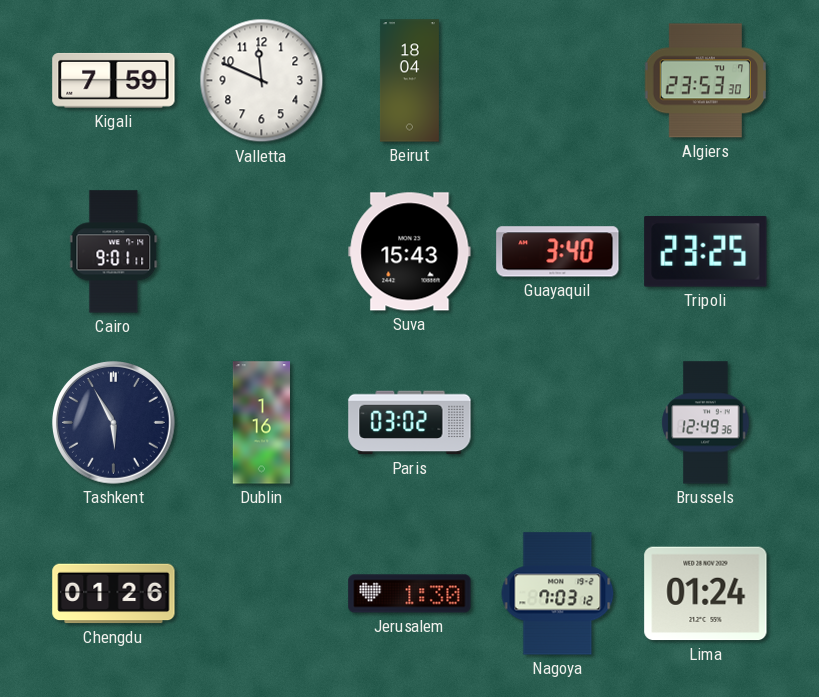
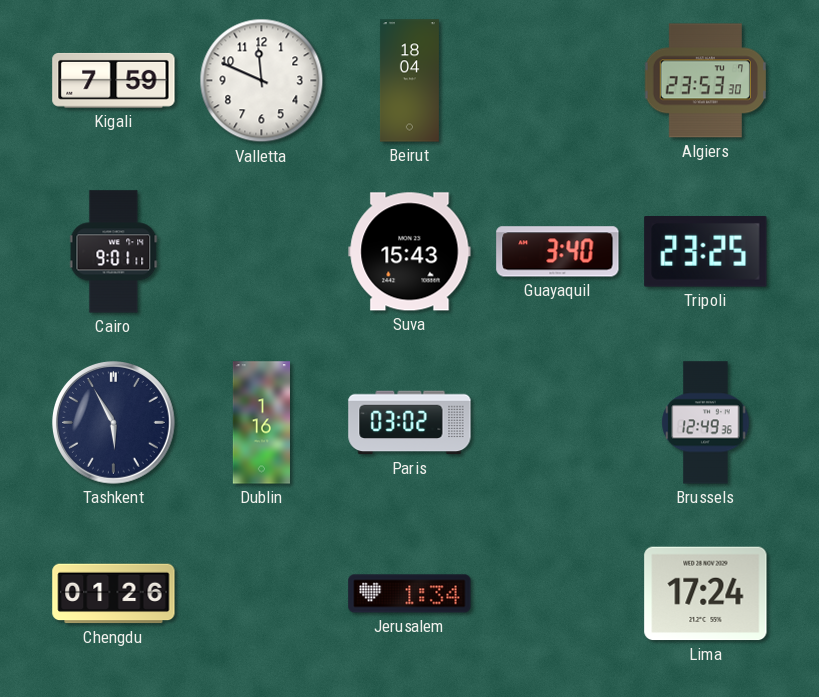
Jerusalem: 1:30 -> 1:34 (410, 594)
Nagoya: 7:03 -> none (558, 594)
Lima: 01:24 -> 17:24 (706, 594)
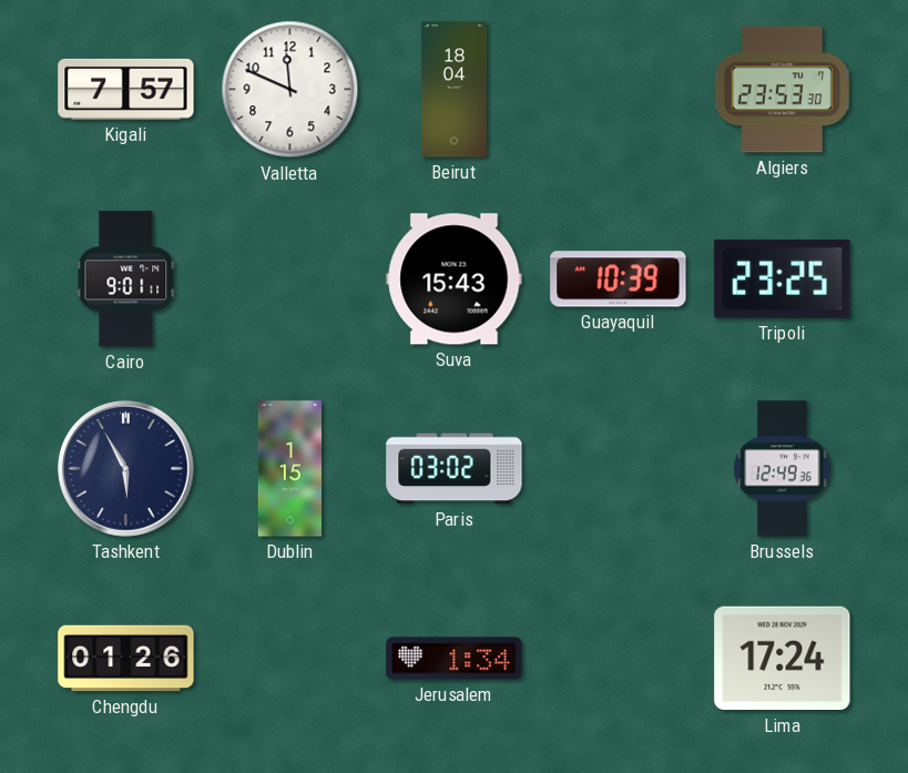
Kigali: 7:59 -> 7:57 (126, 89)
Guayaquil: 3:40 -> 10:39 (619, 279)
Dublin: 1:16 -> 1:15 (289, 469)
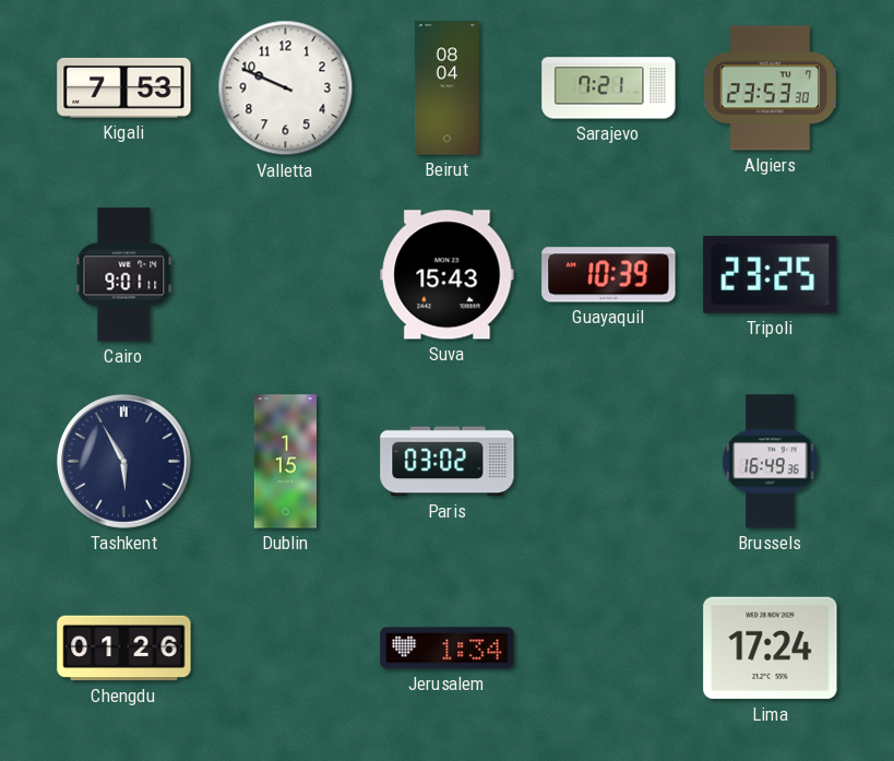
Kigali: 7:57 -> 7:53 (124, 87)
Valletta: 11:49 -> 9:49 (286, 88)
Beirut: 18:04 -> 08:04 (446, 88)
Sarajevo: none -> 7:21 (609, 88)
Brussels: 12:49 -> 16:49 (771, 462)
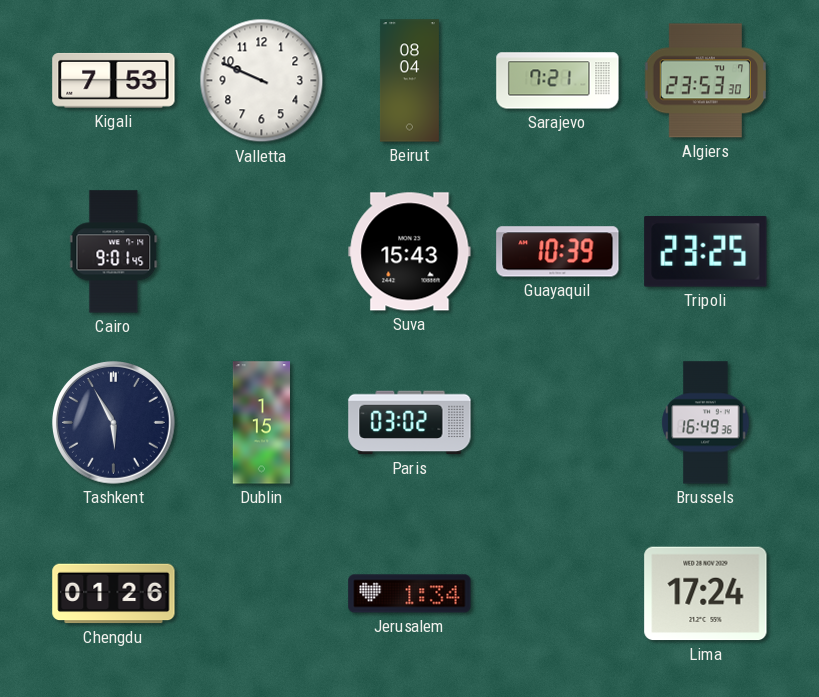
Cairo: 9:01:11 -> 9:01:45 (114, 252)
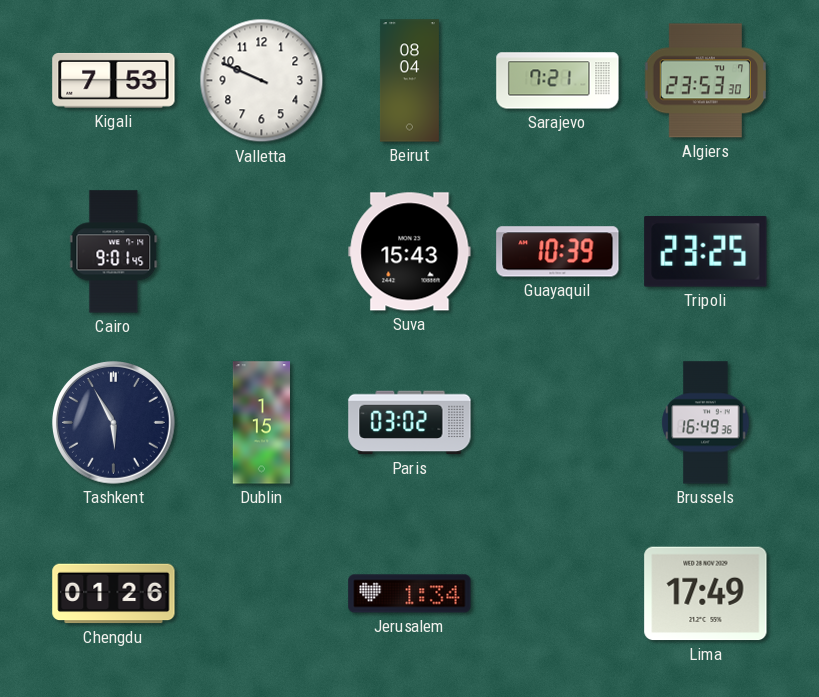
Lima: 17:24 -> 17:49 (706, 594)
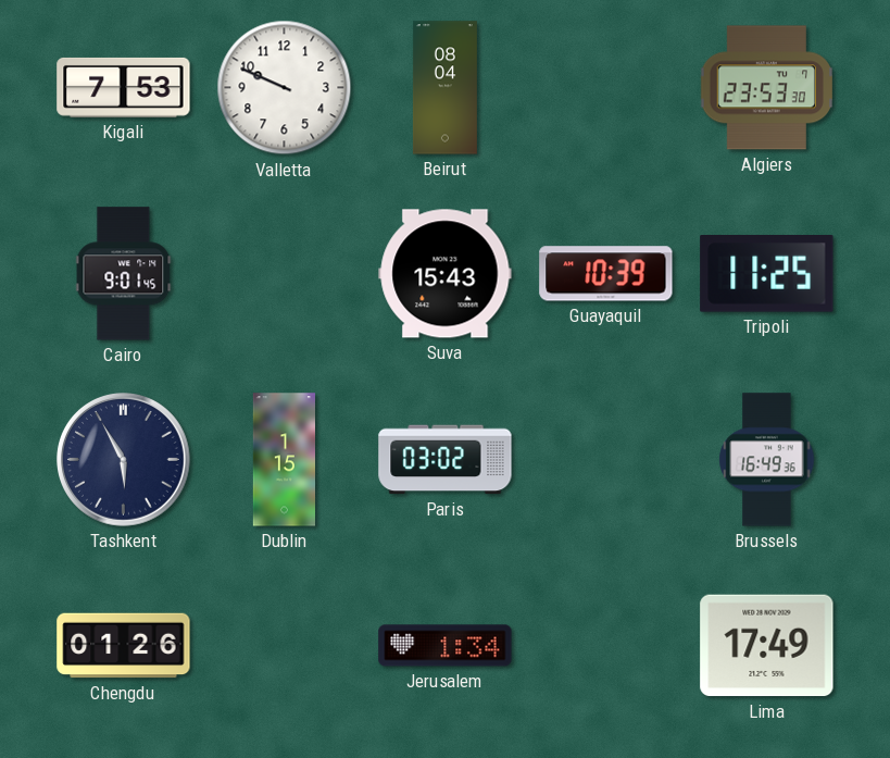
Sarajevo: 7:21 -> none (558, 81)
Tripoli: 23:25 -> 11:25 (767, 274)
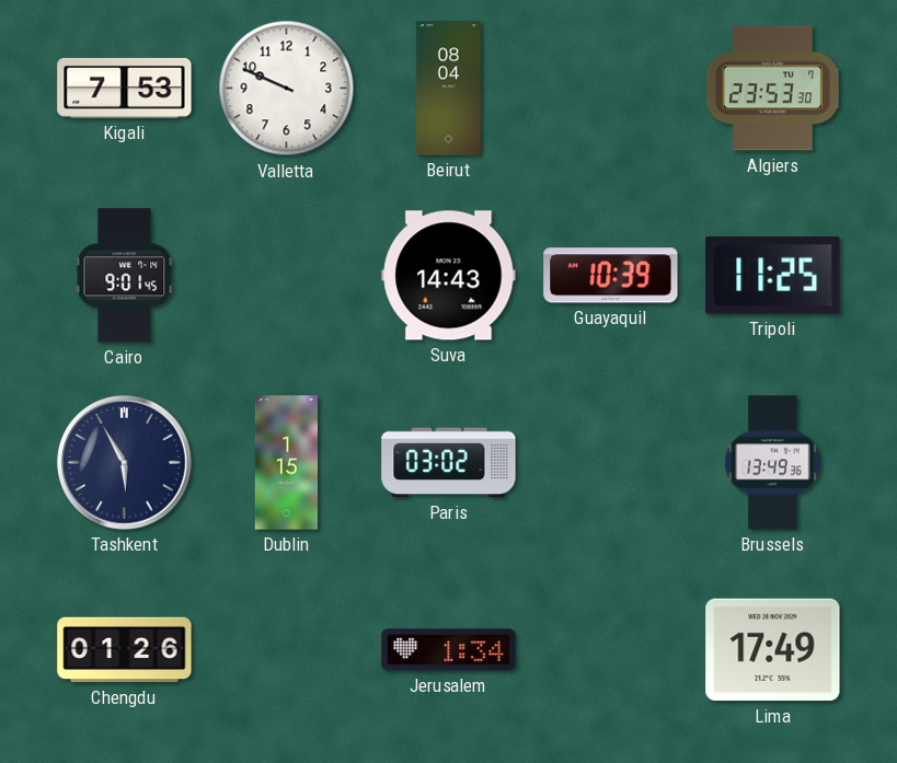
Suva: 15:43 -> 14:43 (449, 276)
Brussels: 16:49 -> 13:49 (773, 463)
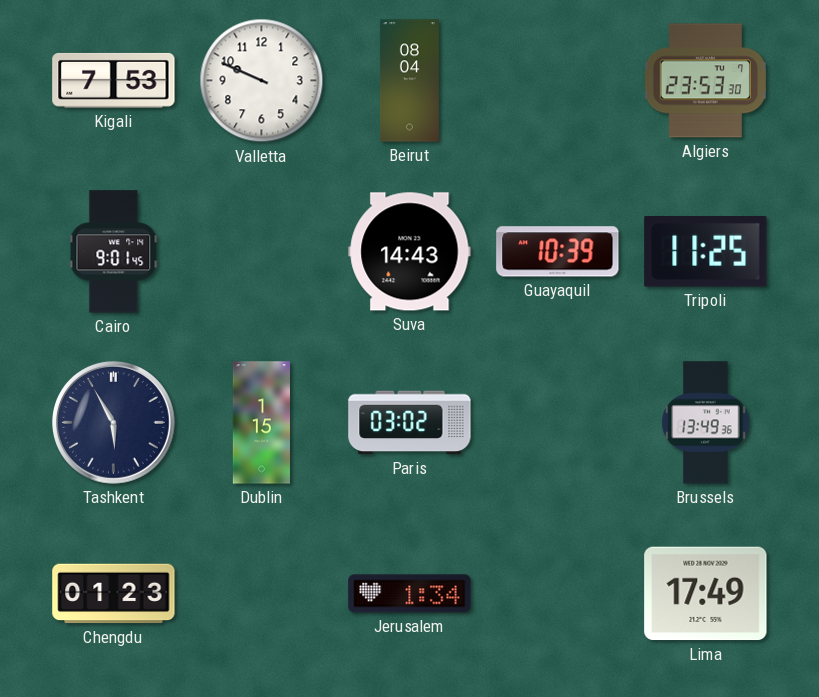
Chengdu: 01:26 -> 01:23 (114, 594)
